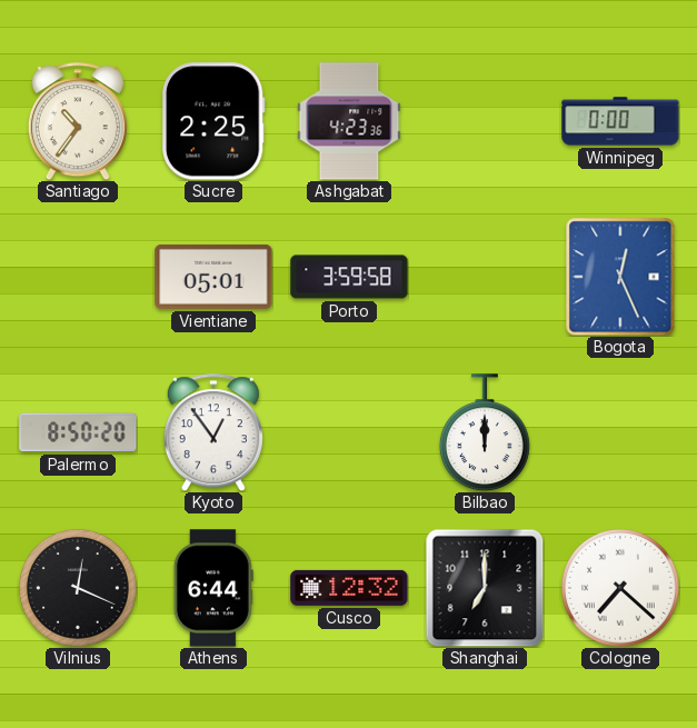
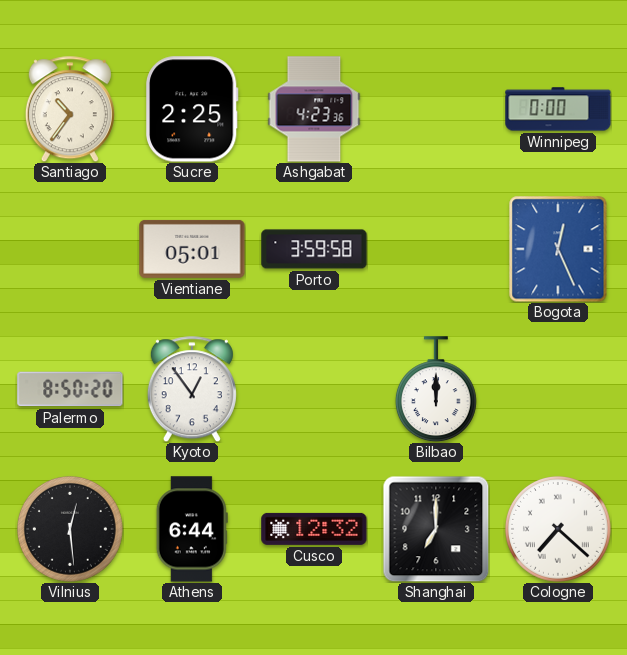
Vilnius: 12:19 -> 12:29 (70, 529)
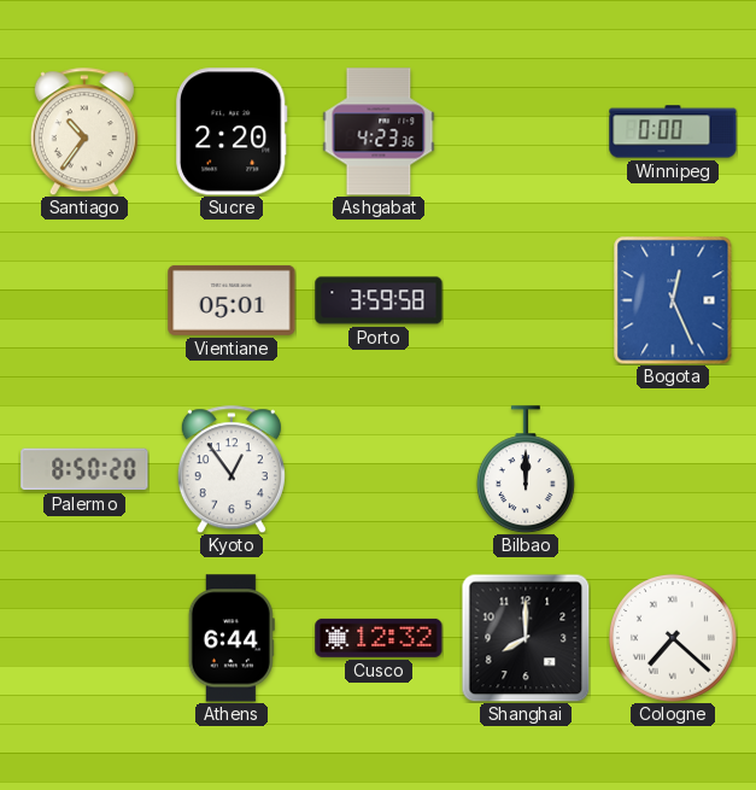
Sucre: 2:25 -> 2:20 (233, 131)
Vilnius: 12:29 -> none (70, 529)
Shanghai: 7:00 -> 8:00 (526, 638)
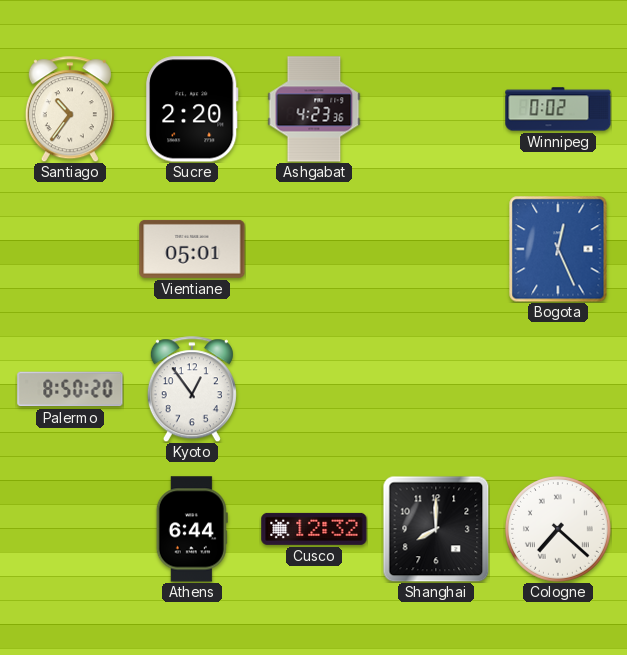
Winnipeg: 0:00 -> 0:02 (558, 109)
Porto: 3:59 -> none (379, 300)
Bilbao: 12:00 -> none (526, 469)
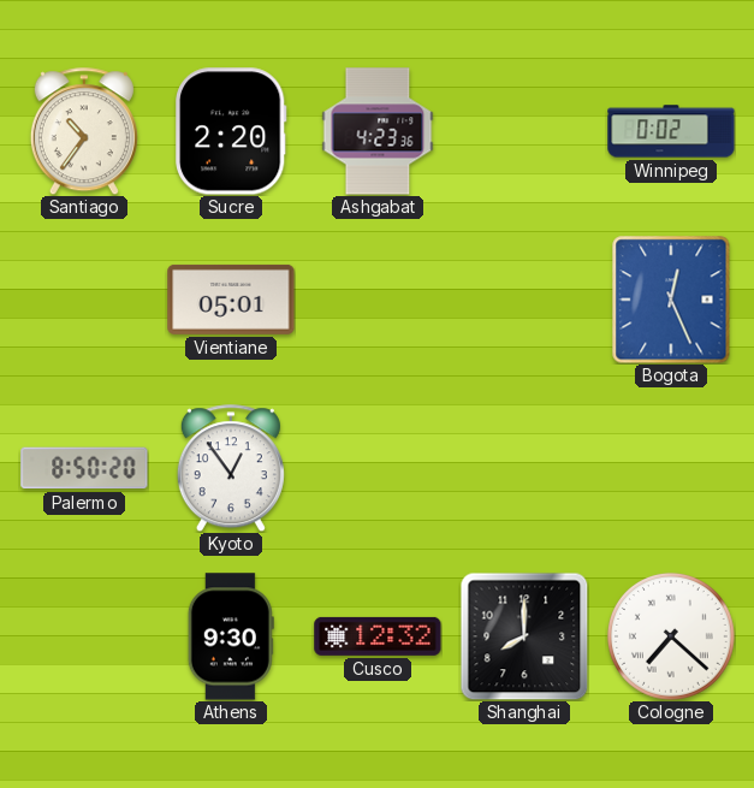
Athens: 6:44 -> 9:30 (231, 636)
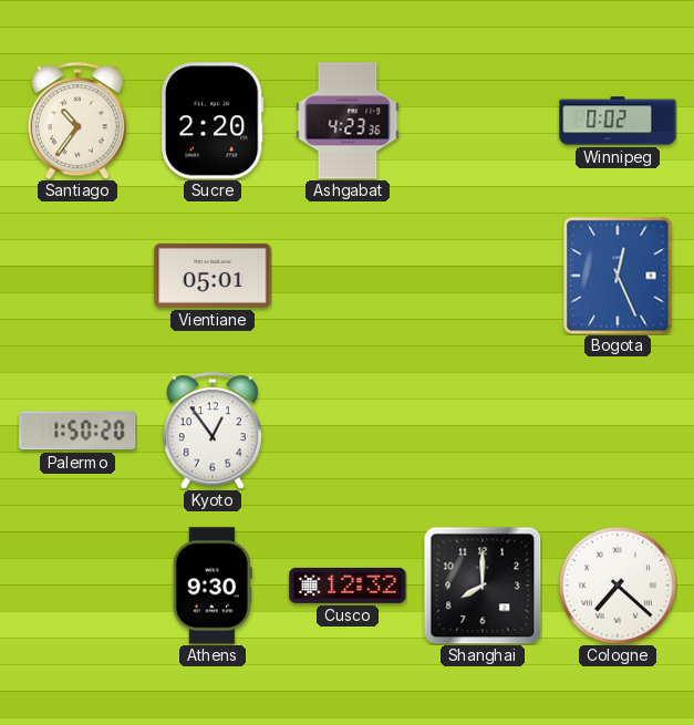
Palermo: 8:50 -> 1:50 (77, 431)
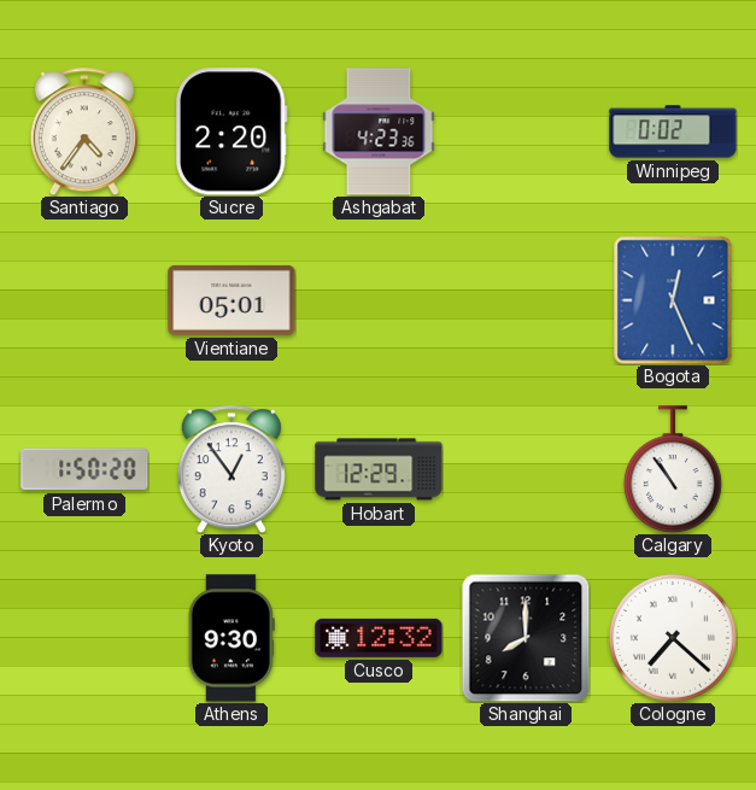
Santiago: 10:36 -> 4:36 (84, 131)
Hobart: none -> 12:29 (379, 469)
Calgary: none -> 10:54 (673, 469)
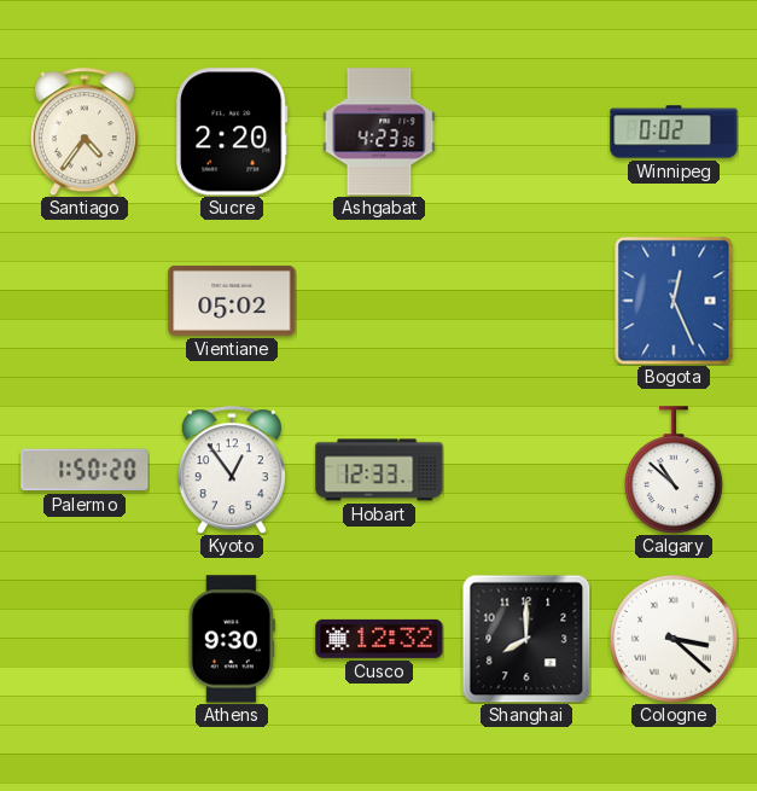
Vientiane: 05:01 -> 05:02 (232, 301)
Hobart: 12:29 -> 12:33 (379, 470)
Calgary: 10:54 -> 10:52 (674, 470)
Cologne: 7:22 -> 3:22 (674, 639)
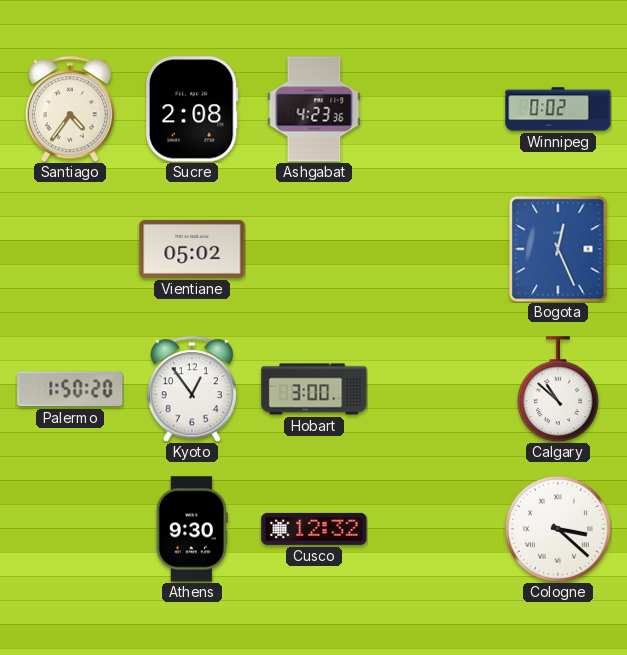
Sucre: 2:20 -> 2:08 (193, 109)
Hobart: 12:33 -> 3:00 (314, 389)
Shanghai: 8:00 -> none (526, 639)
